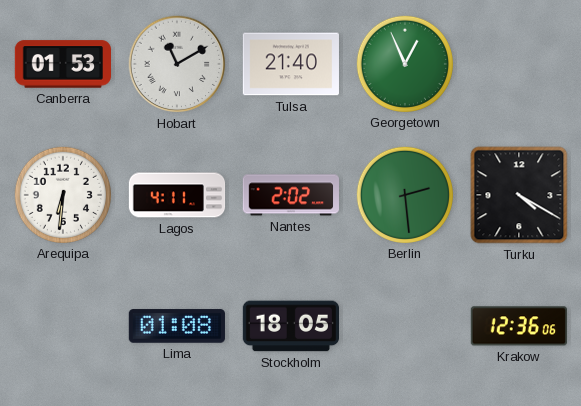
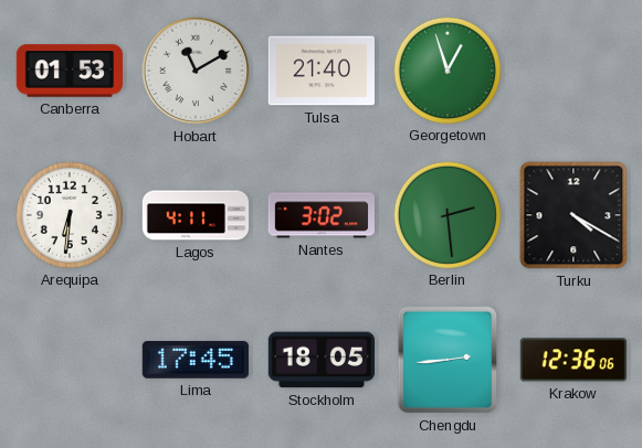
Georgetown: 12:56 -> 12:57 (446, 70)
Nantes: 2:02 -> 3:02 (320, 215)
Lima: 01:08 -> 17:45 (196, 360)
Chengdu: none -> 2:44 (448, 360)
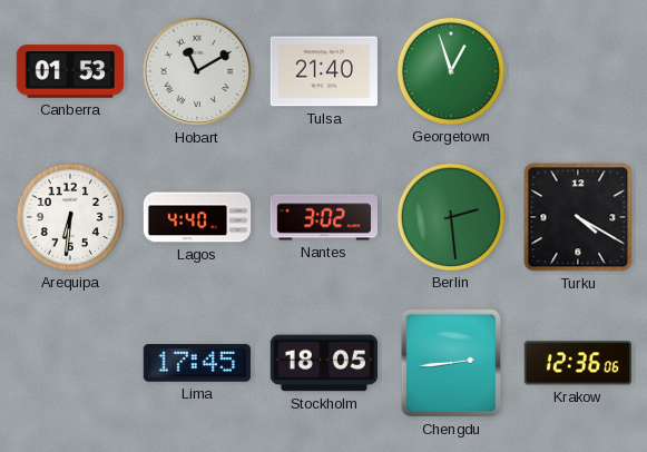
Lagos: 4:11 -> 4:40 (197, 217)
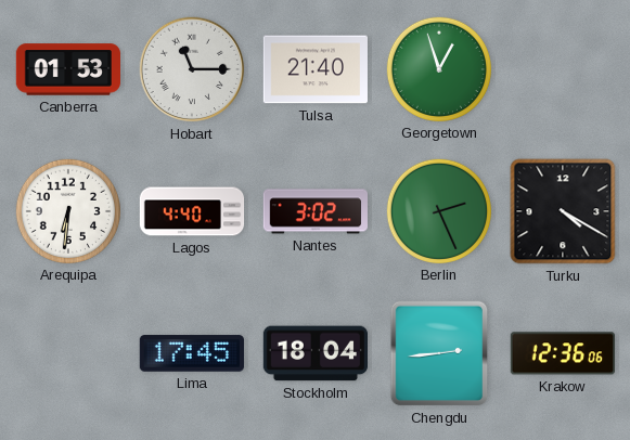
Hobart: 11:10 -> 11:15 (192, 69)
Berlin: 2:29 -> 2:26 (438, 210)
Stockholm: 18:05 -> 18:04 (314, 353)
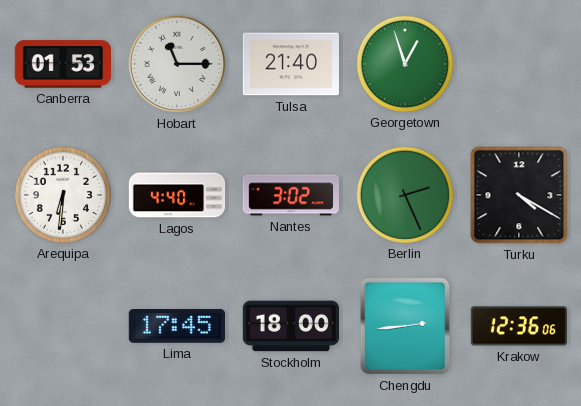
Stockholm: 18:04 -> 18:00 (290, 326)
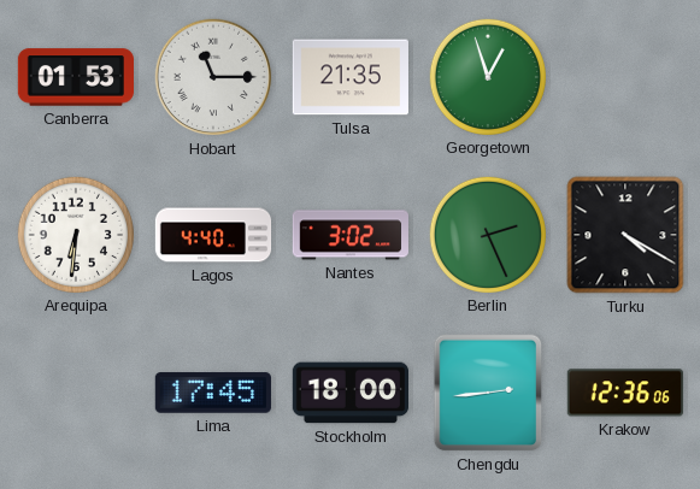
Tulsa: 21:40 -> 21:35 (351, 77)
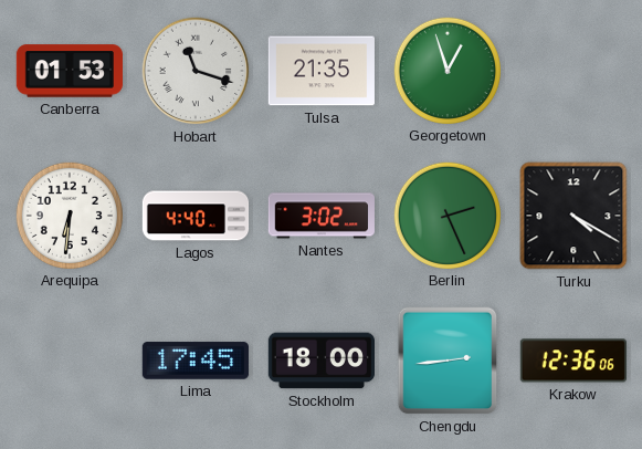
Hobart: 11:15 -> 11:18 (196, 71)
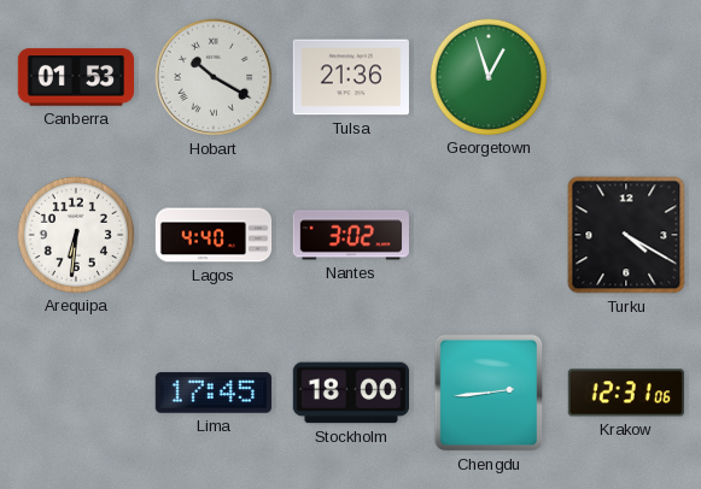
Hobart: 11:18 -> 10:20 (214, 77)
Tulsa: 21:35 -> 21:36 (351, 77)
Berlin: 2:26 -> none (446, 215)
Krakow: 12:36 -> 12:31 (626, 393)
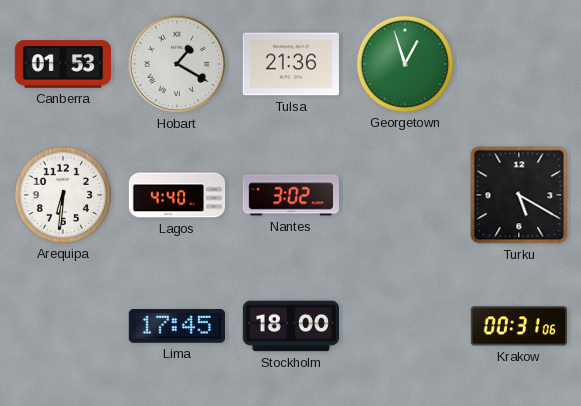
Hobart: 10:20 -> 1:20 (177, 64)
Turku: 4:20 -> 5:20 (519, 195)
Chengdu: 2:44 -> none (489, 393)
Krakow: 12:31 -> 00:31 (519, 326)
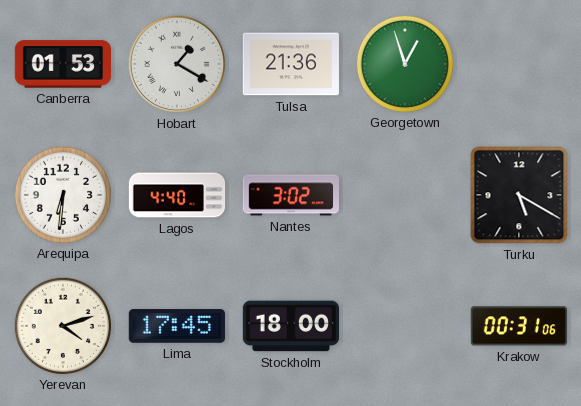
Yerevan: none -> 4:12 (62, 325)
